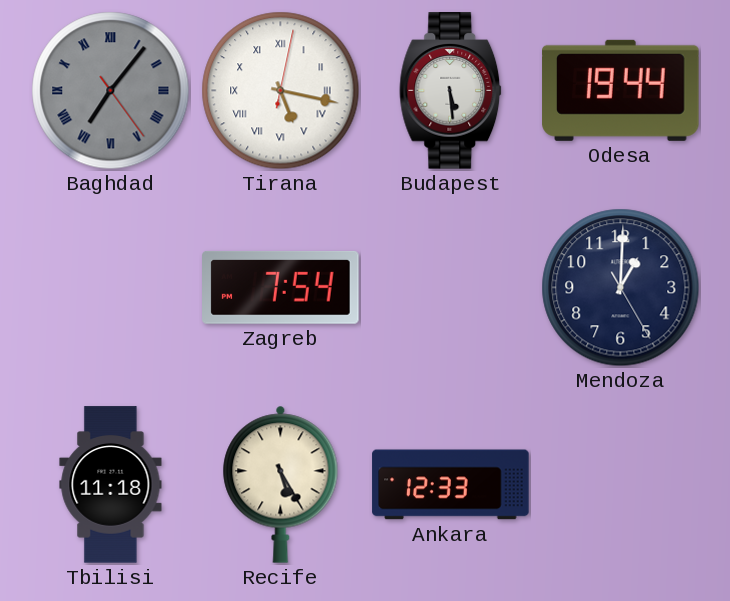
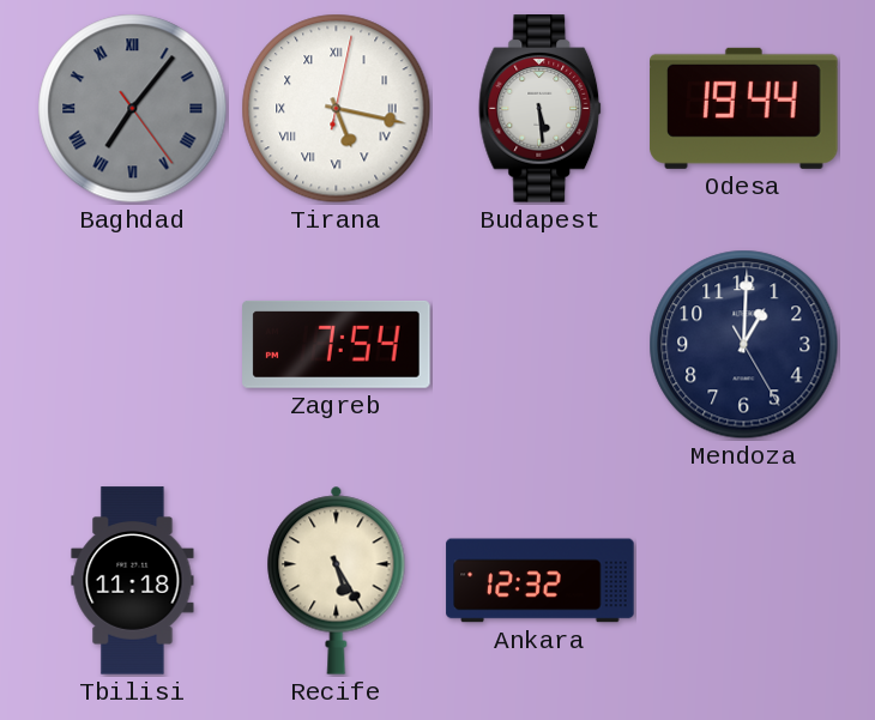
Ankara: 12:33 -> 12:32 (541, 581)
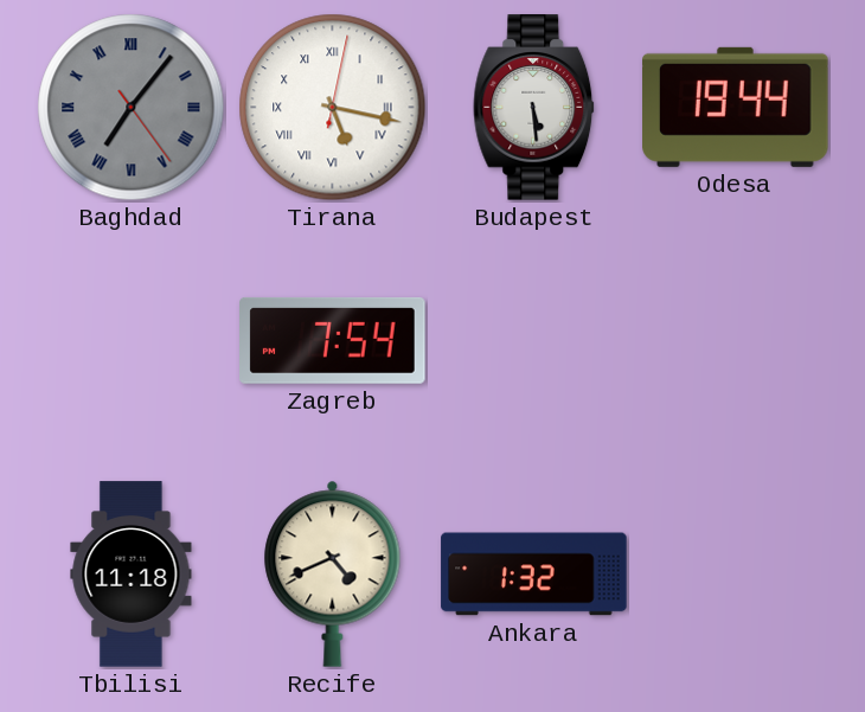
Mendoza: 1:00 -> none (744, 345)
Recife: 5:25 -> 4:41 (333, 573)
Ankara: 12:32 -> 1:32 (534, 575)
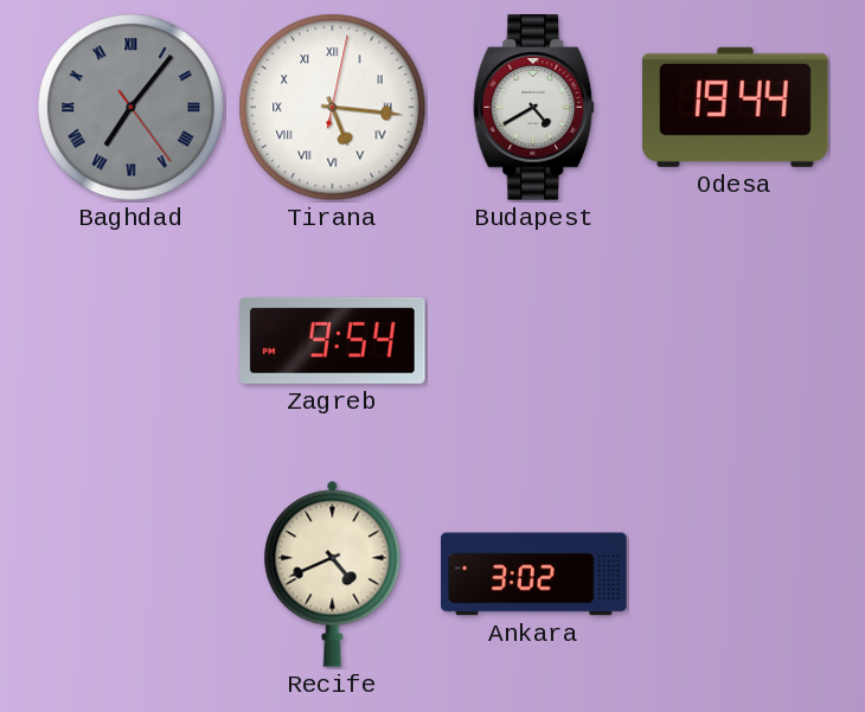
Tirana: 5:17 -> 5:16 (333, 108)
Budapest: 5:29 -> 4:40 (534, 108)
Zagreb: 7:54 -> 9:54 (333, 340)
Tbilisi: 11:18 -> none (132, 575)
Ankara: 1:32 -> 3:02 (534, 575)
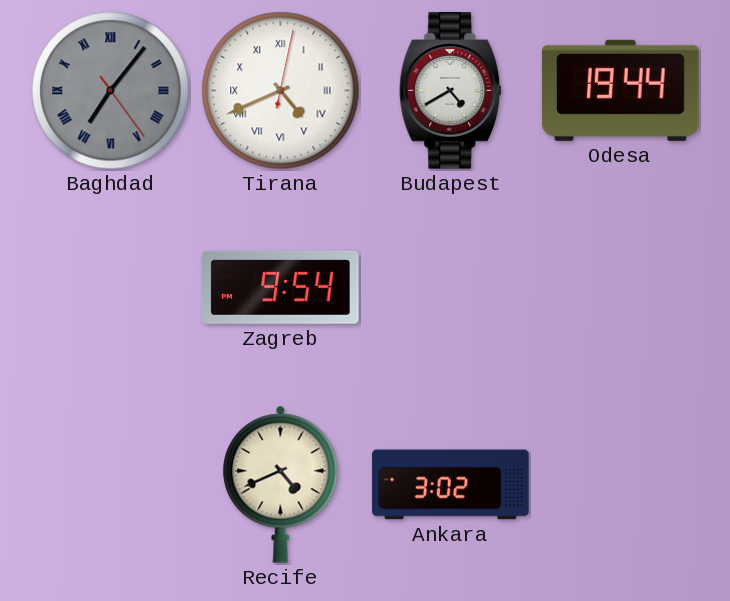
Tirana: 5:16 -> 4:41 (281, 91)
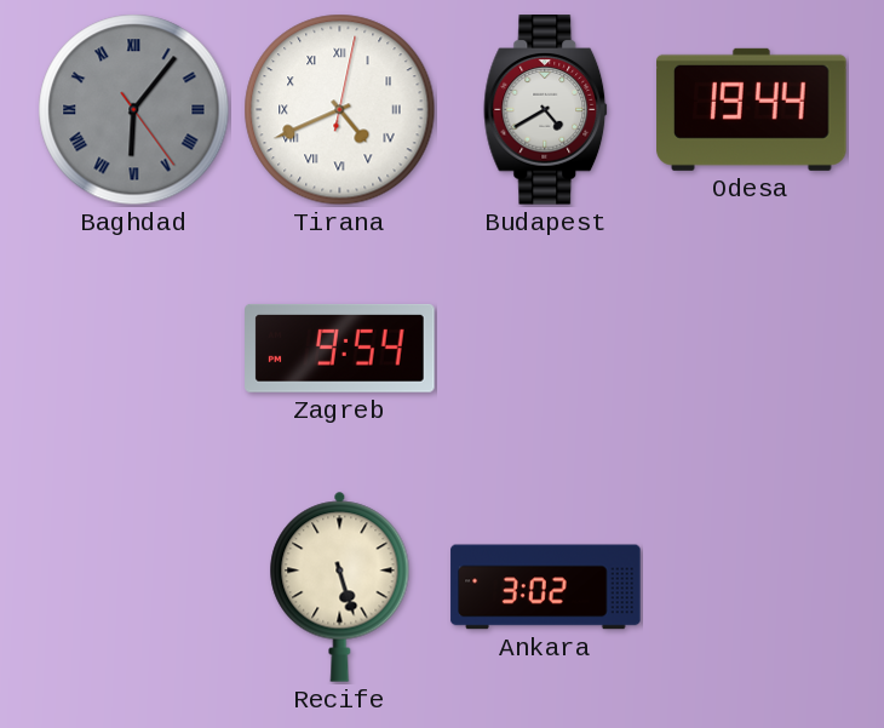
Baghdad: 7:06 -> 6:06 (134, 110)
Recife: 4:41 -> 5:27 (340, 586)
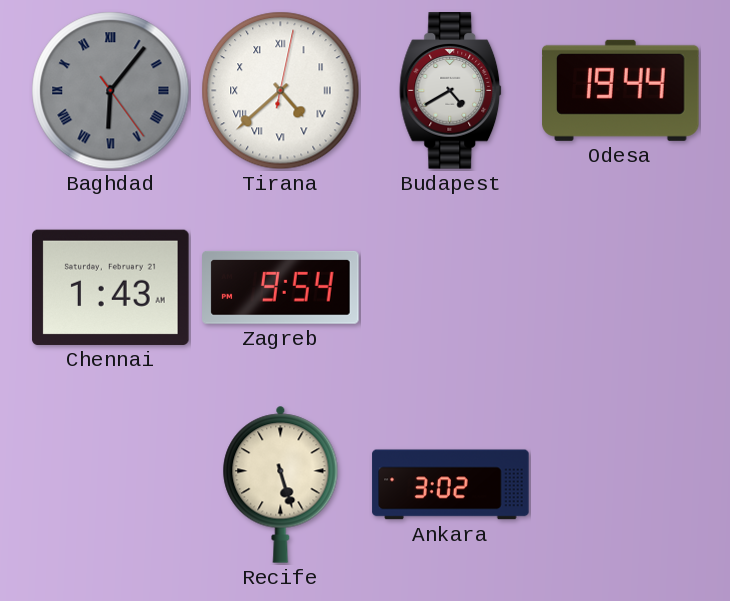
Tirana: 4:41 -> 4:38 (281, 91)
Chennai: none -> 1:43 (111, 287)
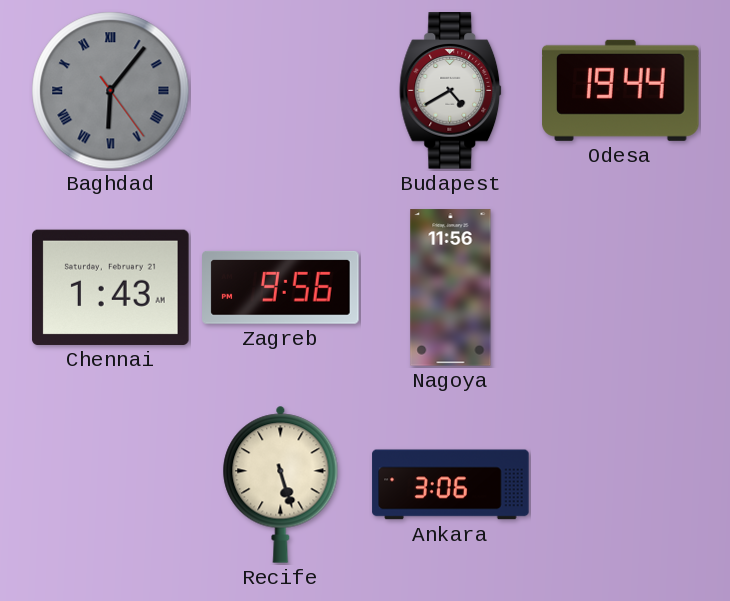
Tirana: 4:38 -> none (281, 91)
Zagreb: 9:54 -> 9:56 (281, 287)
Nagoya: none -> 11:56 (451, 288)
Ankara: 3:02 -> 3:06 (451, 485)
